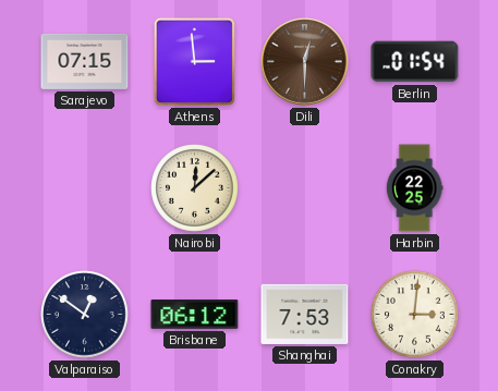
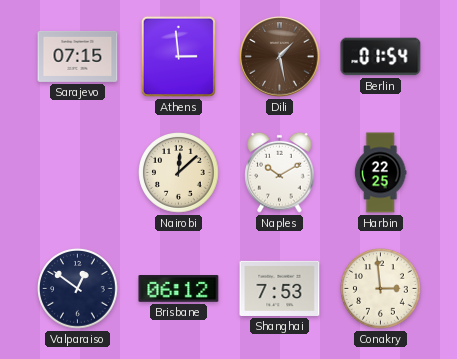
Dili: 12:30 -> 1:28 (280, 57)
Naples: none -> 10:10 (280, 172)
Conakry: 3:01 -> 2:59 (381, 289)
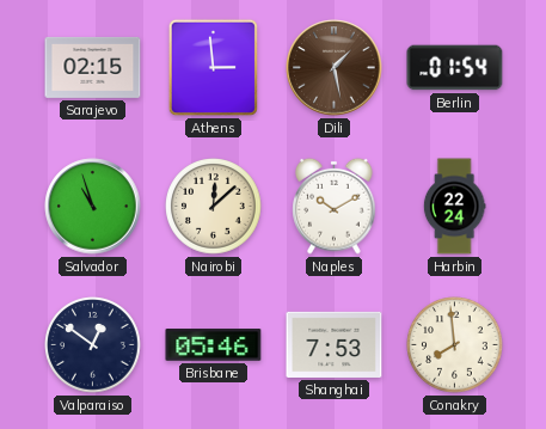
Sarajevo: 07:15 -> 02:15 (93, 67)
Salvador: none -> 10:57 (93, 207)
Harbin: 22:25 -> 22:24 (454, 207)
Brisbane: 06:12 -> 05:46 (214, 345)
Conakry: 2:59 -> 7:59 (455, 345)
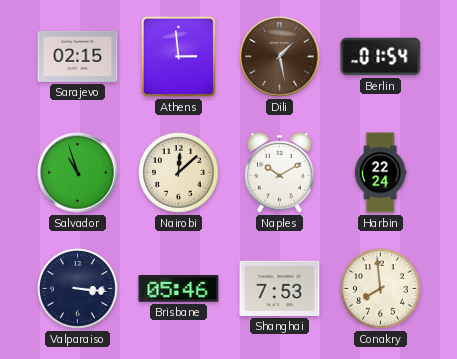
Valparaiso: 12:51 -> 3:16 (78, 289)
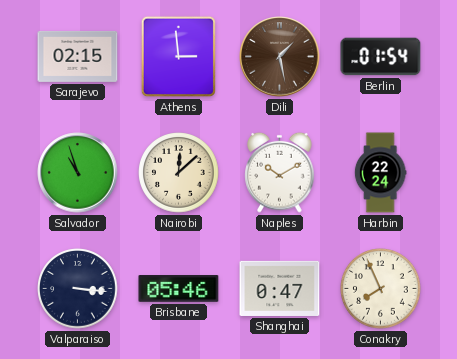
Shanghai: 7:53 -> 0:47 (280, 288)
Conakry: 7:59 -> 7:56 (381, 289)
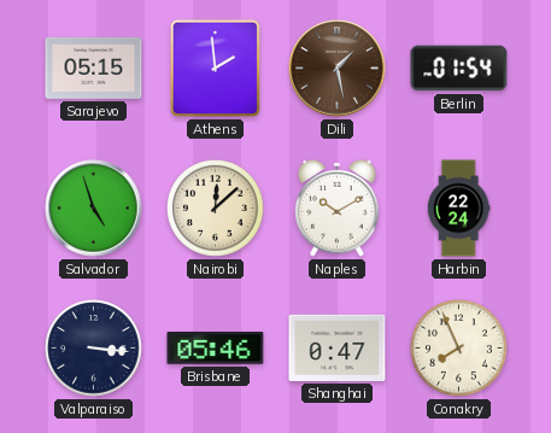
Sarajevo: 02:15 -> 05:15 (94, 68)
Athens: 2:59 -> 1:59 (215, 68)
Salvador: 10:57 -> 4:57 (94, 209)
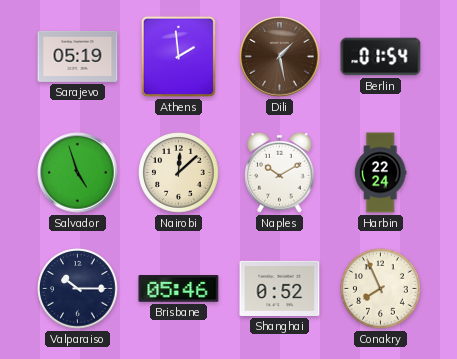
Sarajevo: 05:15 -> 05:19 (78, 56)
Valparaiso: 3:16 -> 10:15 (78, 289)
Shanghai: 0:47 -> 0:52 (280, 288)
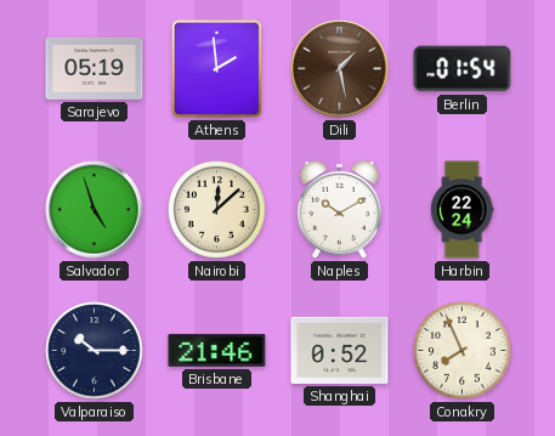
Brisbane: 05:46 -> 21:46 (217, 351)
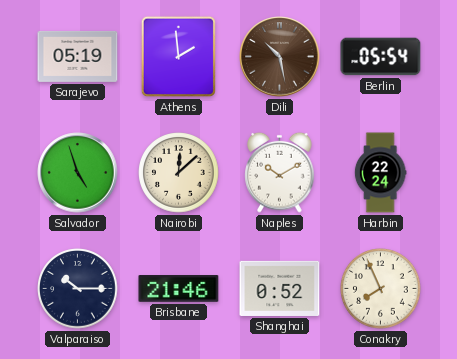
Dili: 1:28 -> 10:28 (280, 57)
Berlin: 01:54 -> 05:54 (381, 57)
